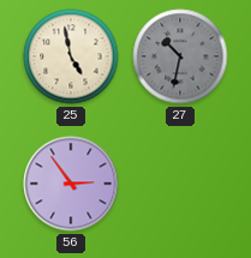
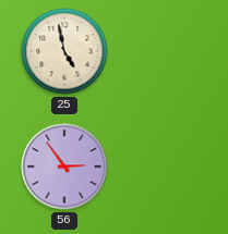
27: 10:32 -> none (180, 56)
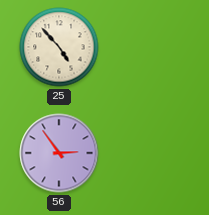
25: 4:58 -> 4:53 (59, 47)
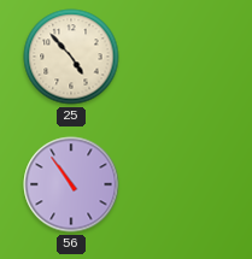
56: 2:54 -> 10:54 (71, 184)
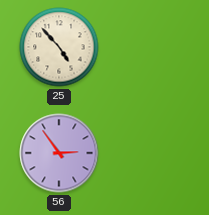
56: 10:54 -> 2:54 (59, 153)
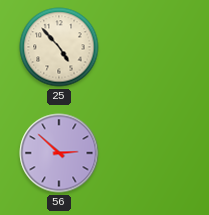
56: 2:54 -> 2:52 (59, 153)
